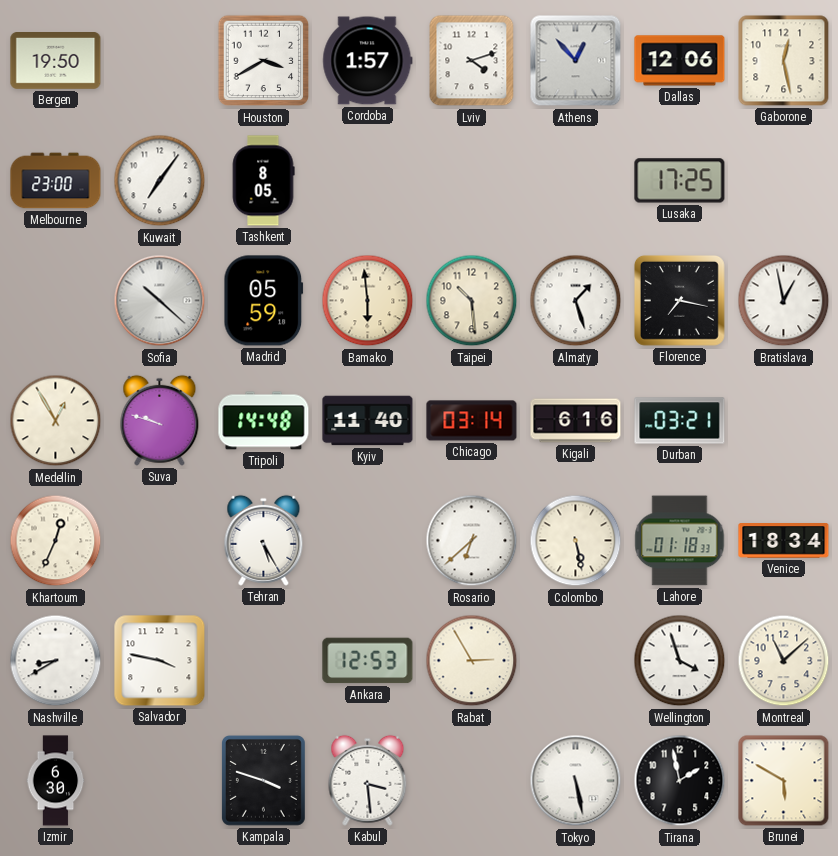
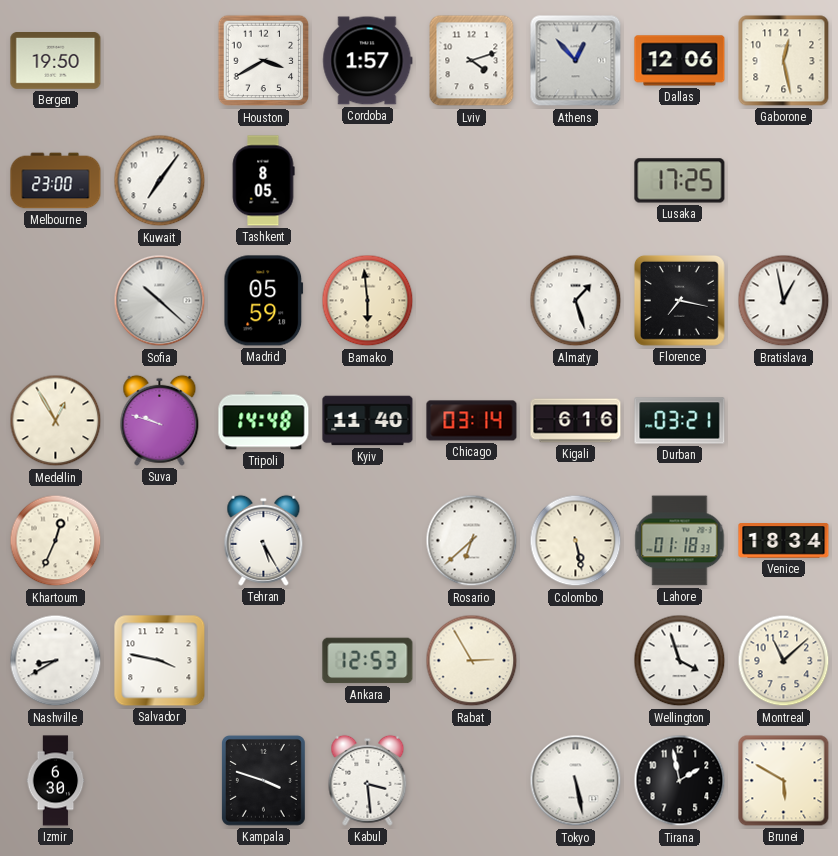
Taipei: 10:29 -> none (472, 301)
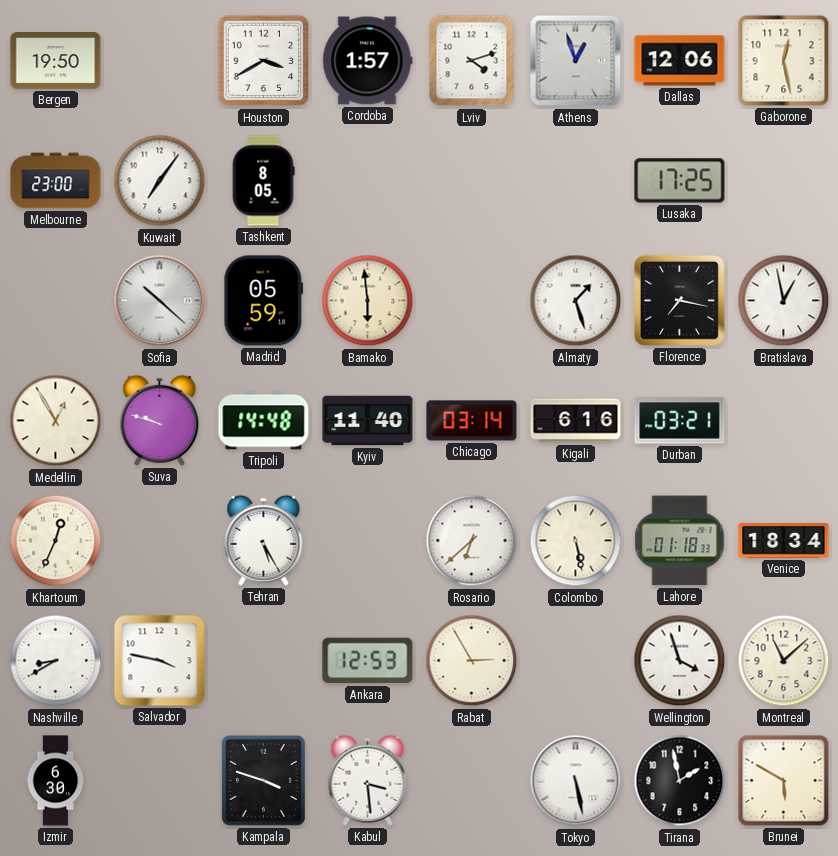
Athens: 12:53 -> 12:57 (576, 61)
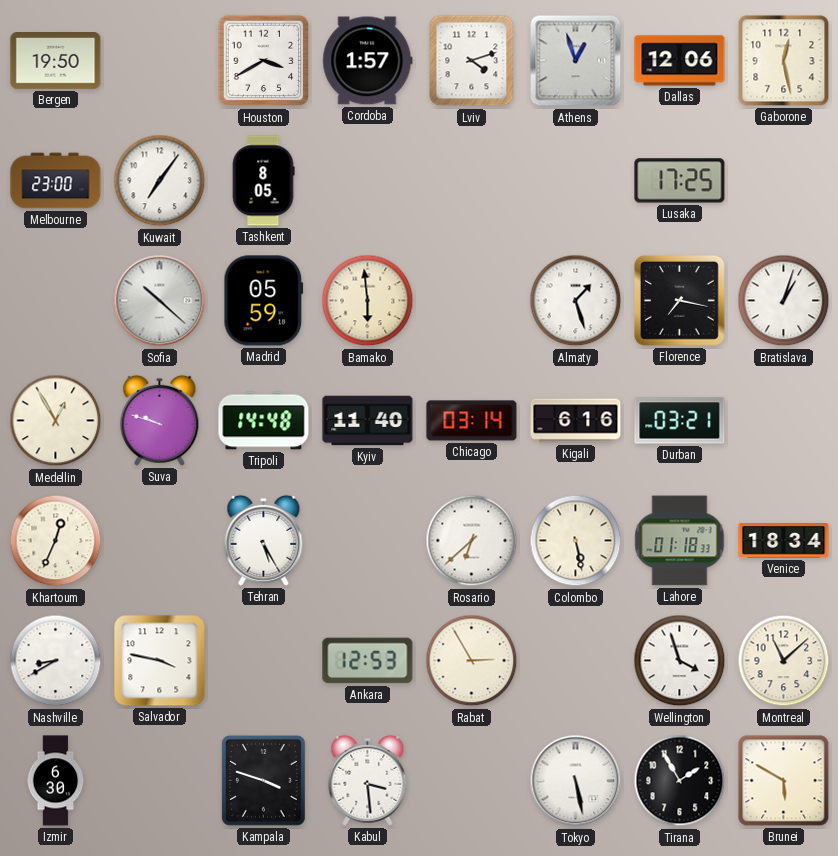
Bratislava: 12:58 -> 1:03 (784, 301)
Tirana: 1:58 -> 1:55 (680, 781)
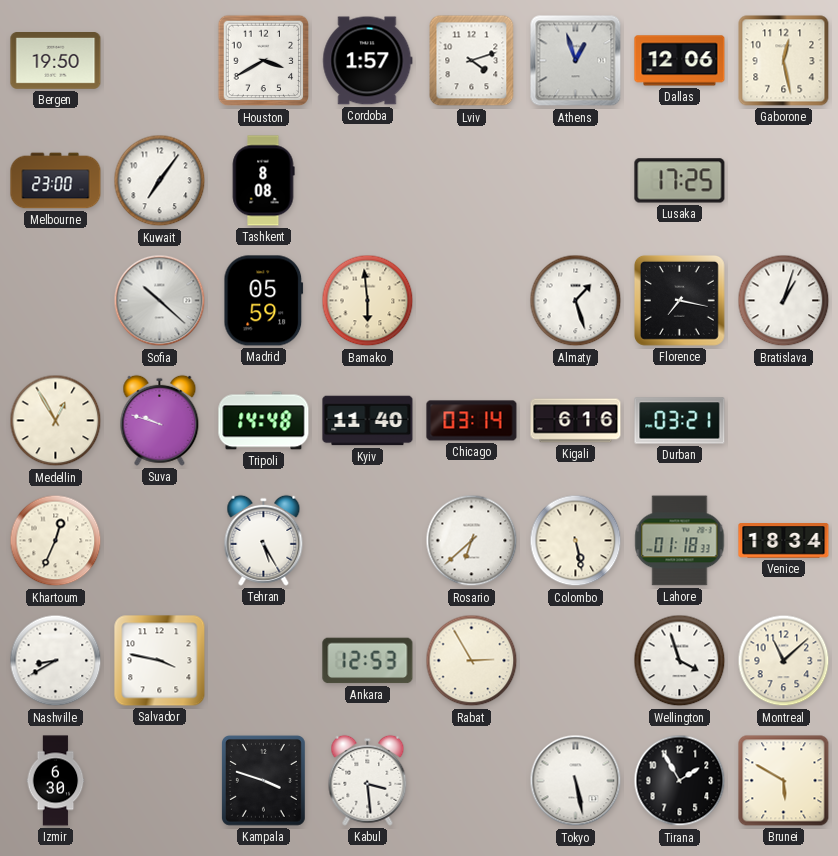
Tashkent: 8:05 -> 8:08 (263, 181)
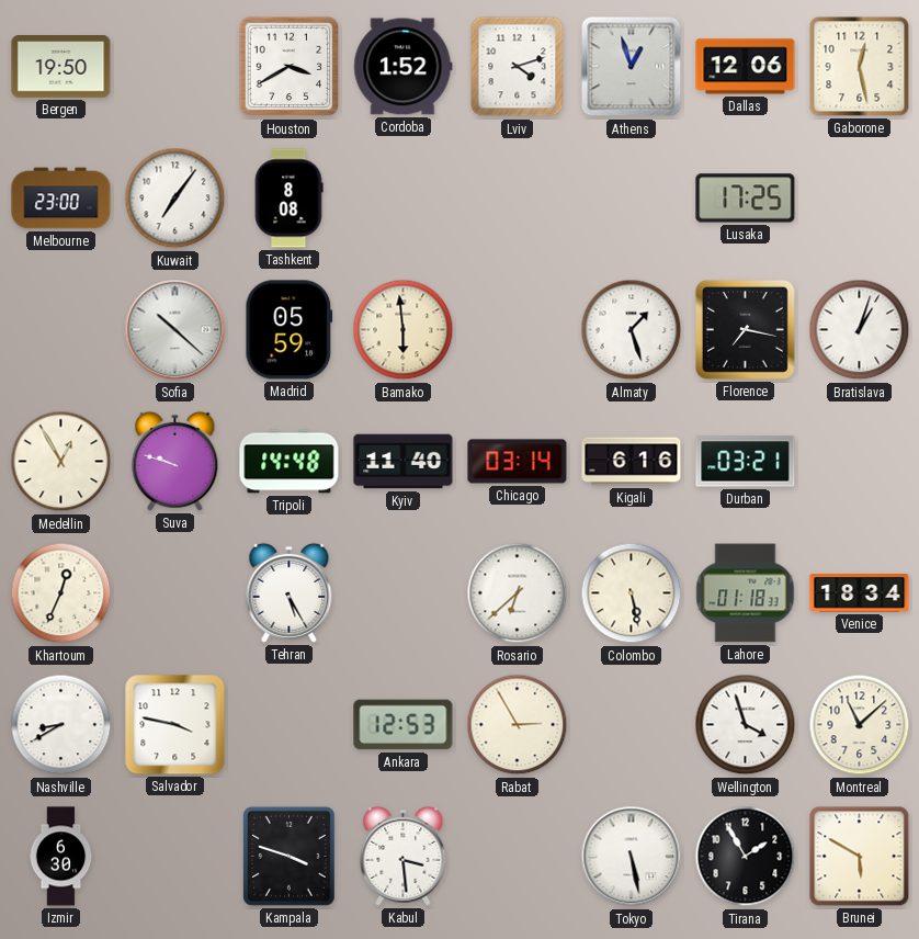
Cordoba: 1:57 -> 1:52 (404, 67)
